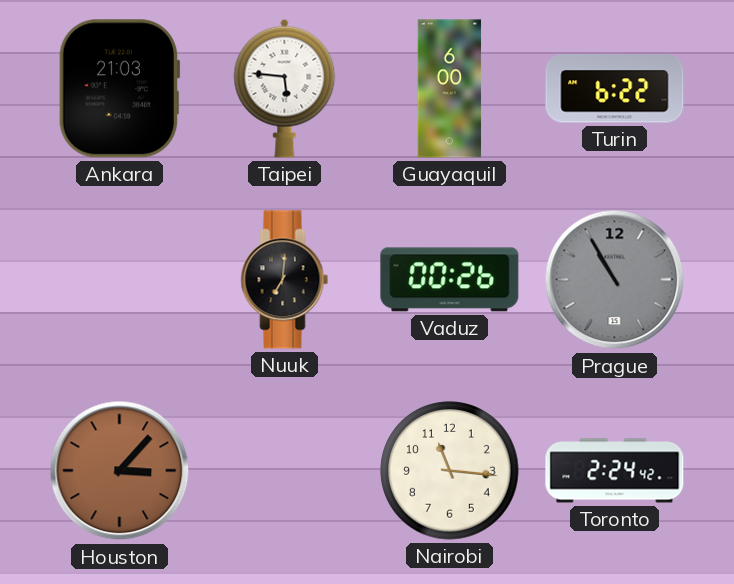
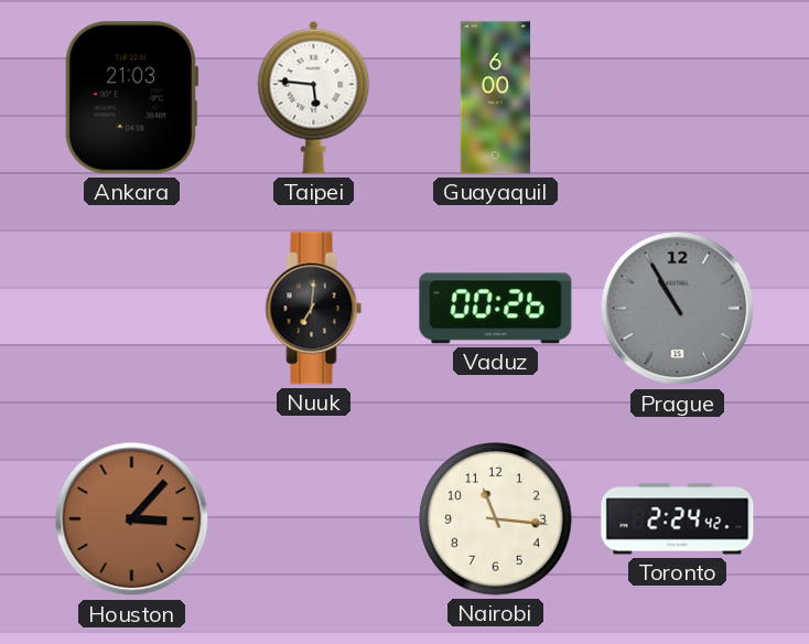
Turin: 6:22 -> none (615, 89)
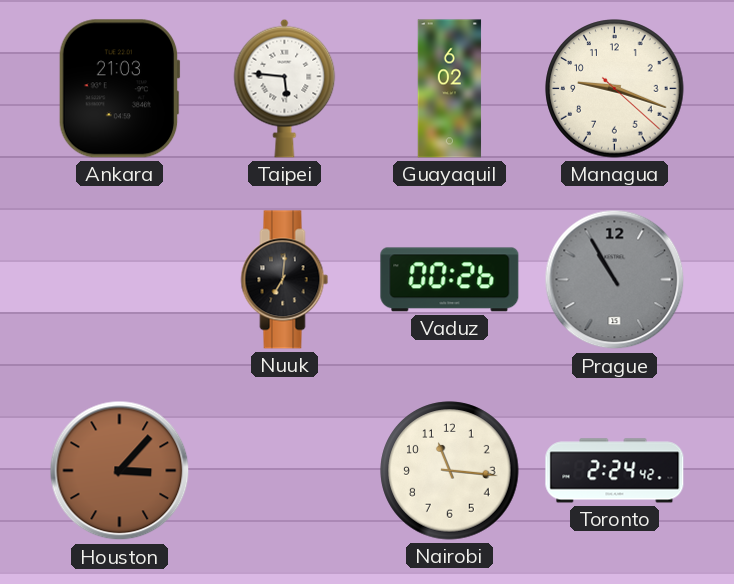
Guayaquil: 6:00 -> 6:02 (450, 89)
Managua: none -> 9:18 (615, 89)
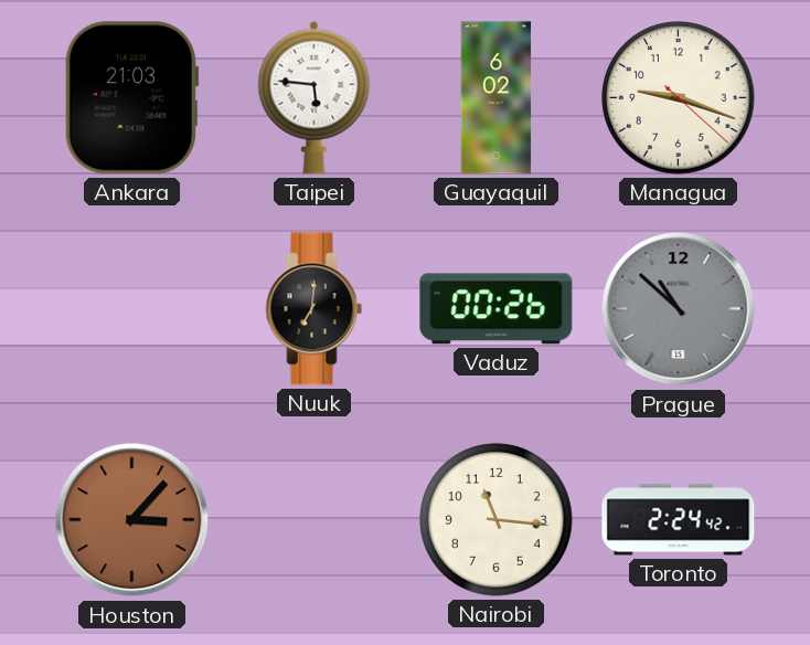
Prague: 10:55 -> 10:52 (679, 309)
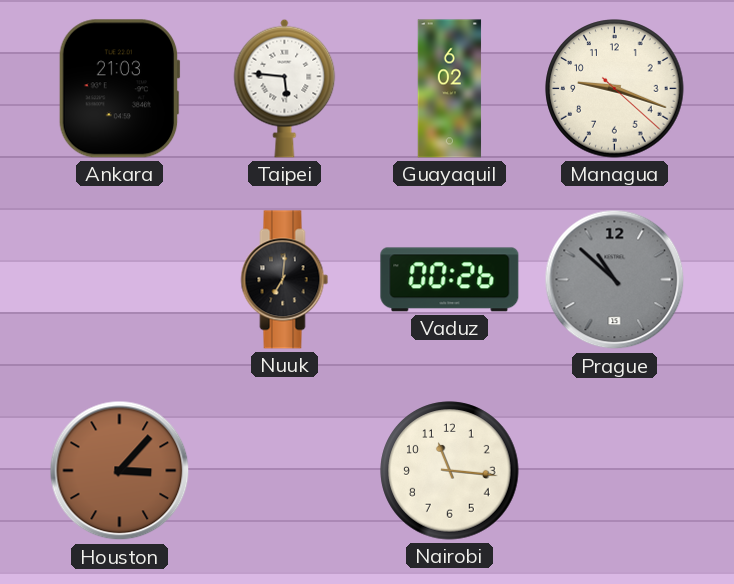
Toronto: 2:24 -> none (679, 520)
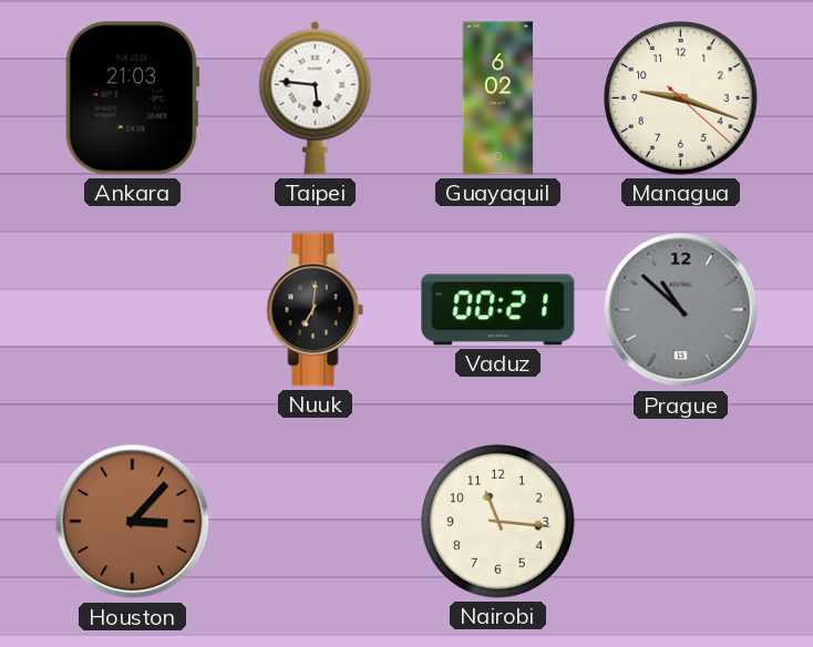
Vaduz: 00:26 -> 00:21 (498, 310)
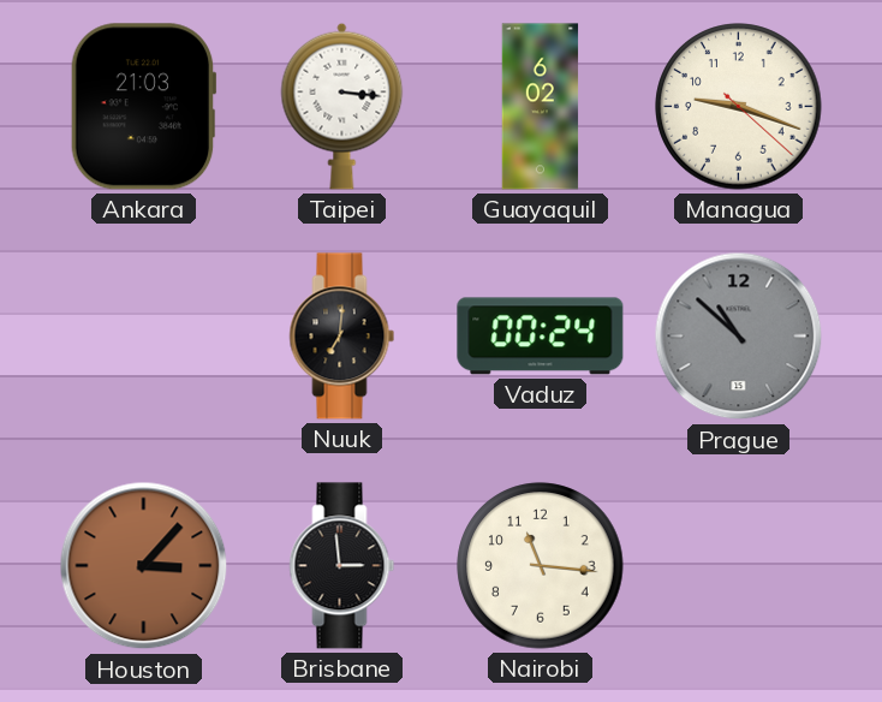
Taipei: 5:46 -> 3:16 (342, 106)
Vaduz: 00:21 -> 00:24 (541, 337)
Brisbane: none -> 2:59 (342, 566)
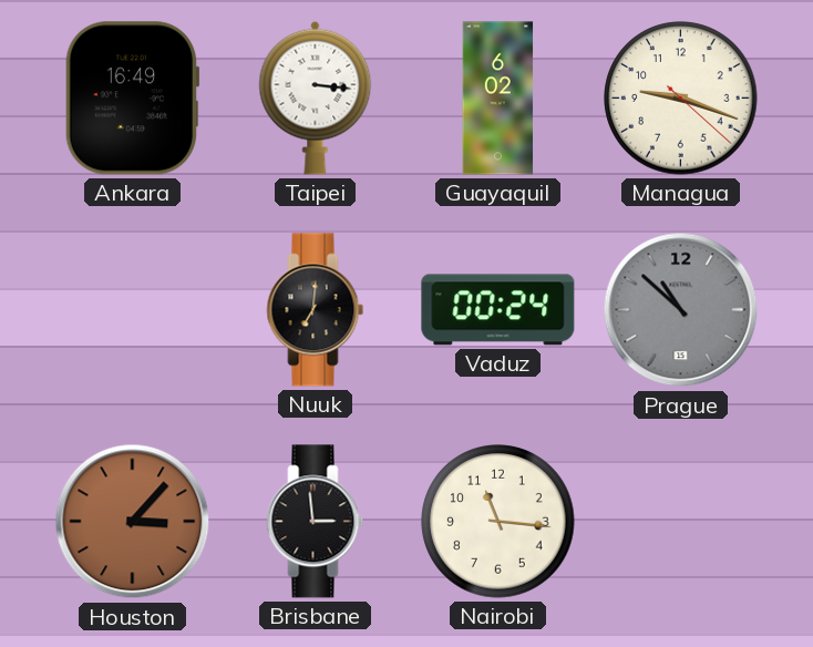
Ankara: 21:03 -> 16:49 (132, 99)
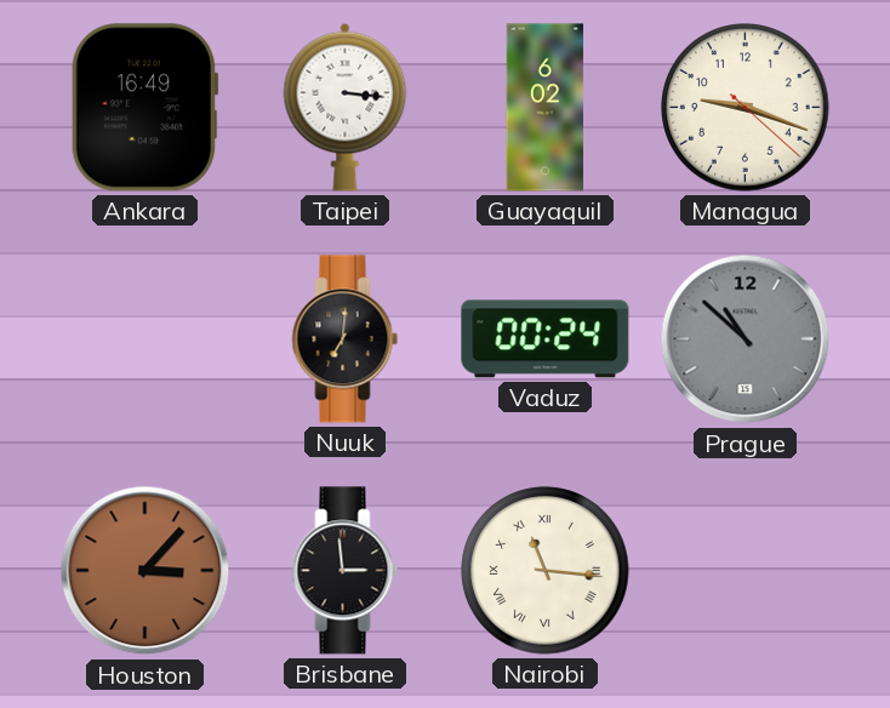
Nairobi numerals: Arabic -> Roman (546, 571)
